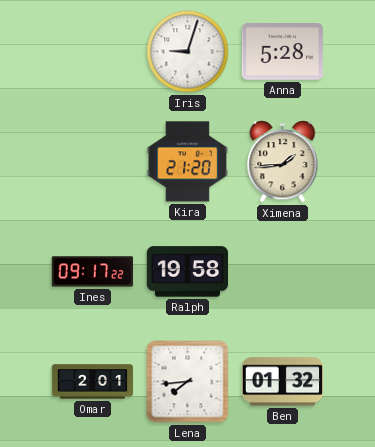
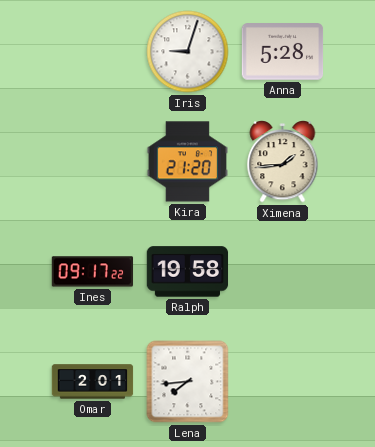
Ben: 01:32 -> none (283, 382)
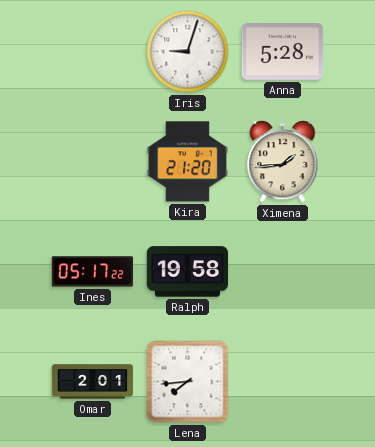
Ines: 09:17 -> 05:17 (93, 272)
